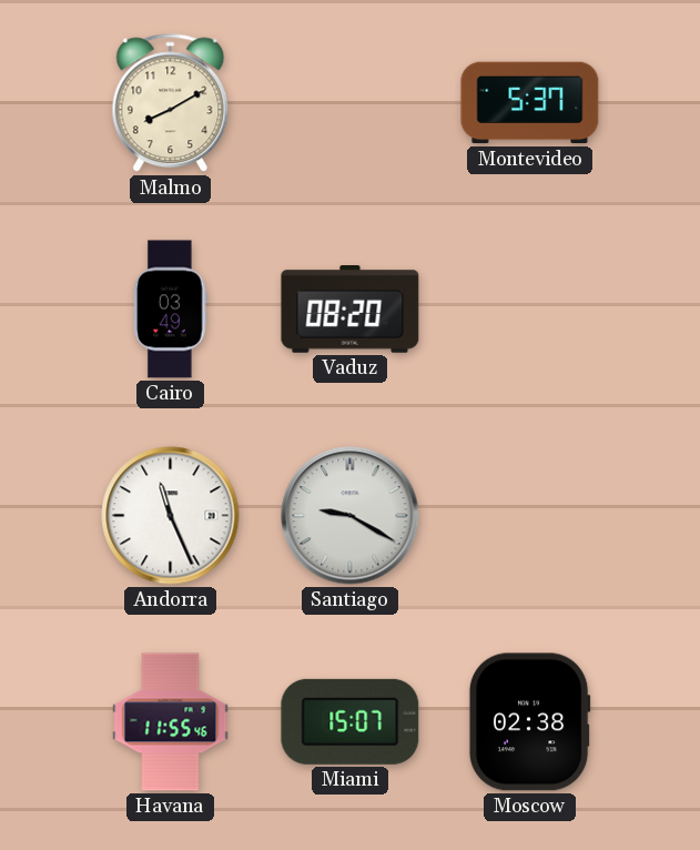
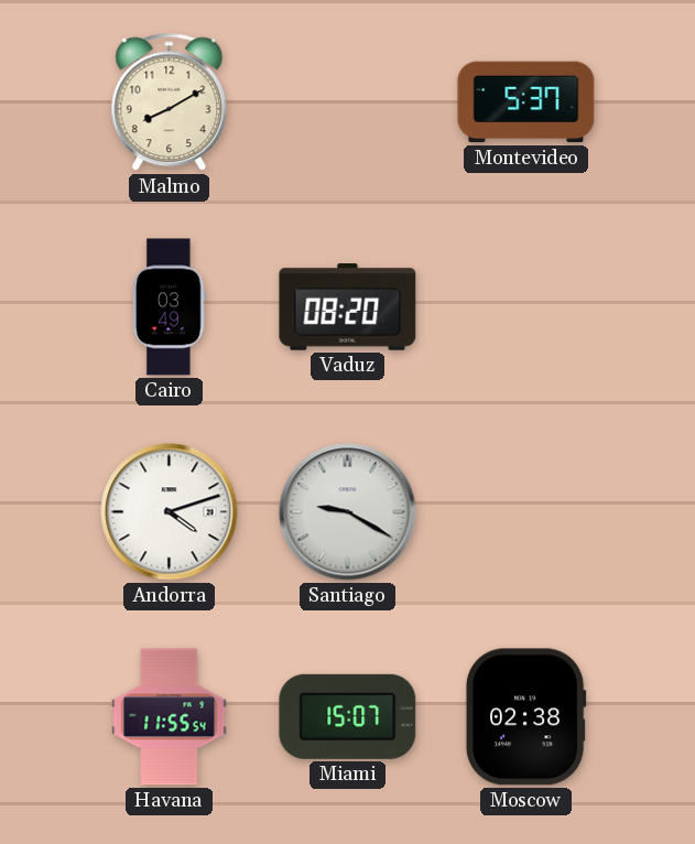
Andorra: 11:26 -> 4:12 (170, 512)
Havana: 11:55:46 -> 11:55:54 (170, 717)
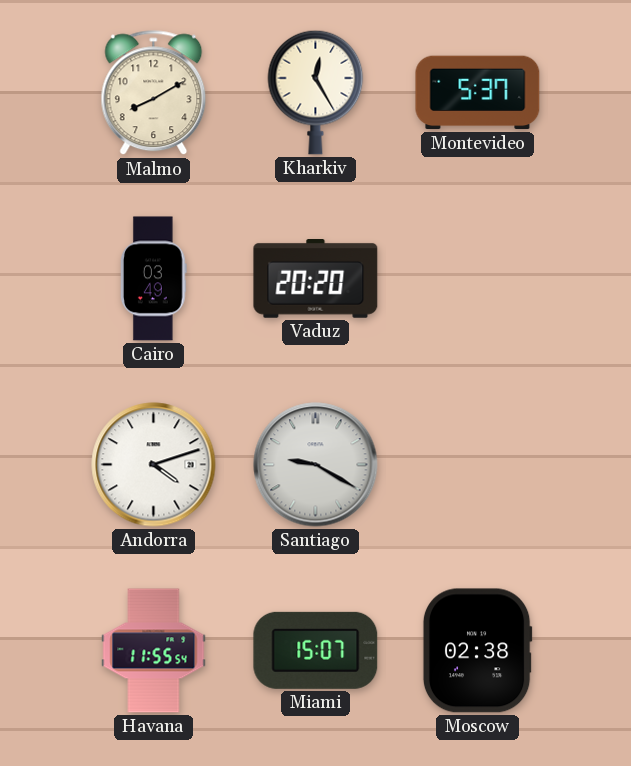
Kharkiv: none -> 12:25 (316, 92)
Vaduz: 08:20 -> 20:20 (316, 279)
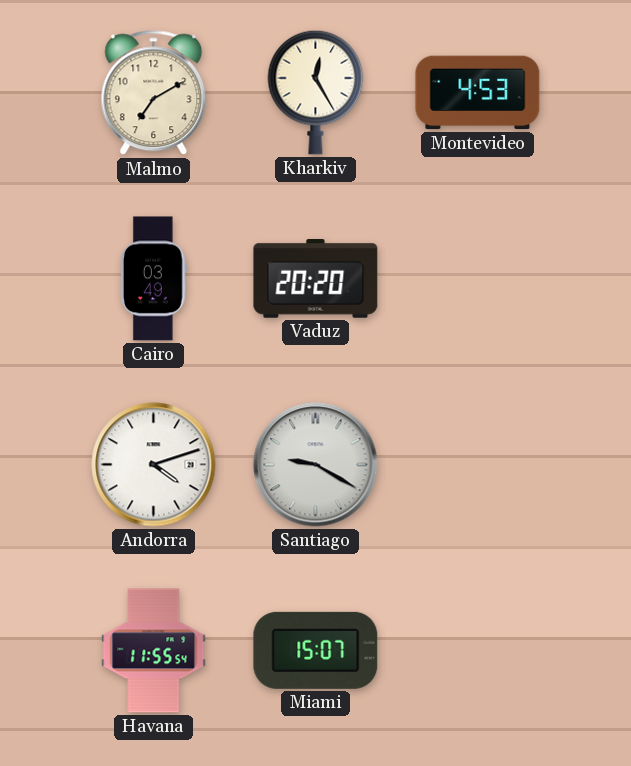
Malmo: 8:10 -> 7:10 (154, 93)
Montevideo: 5:37 -> 4:53 (478, 93)
Moscow: 02:38 -> none (477, 651)
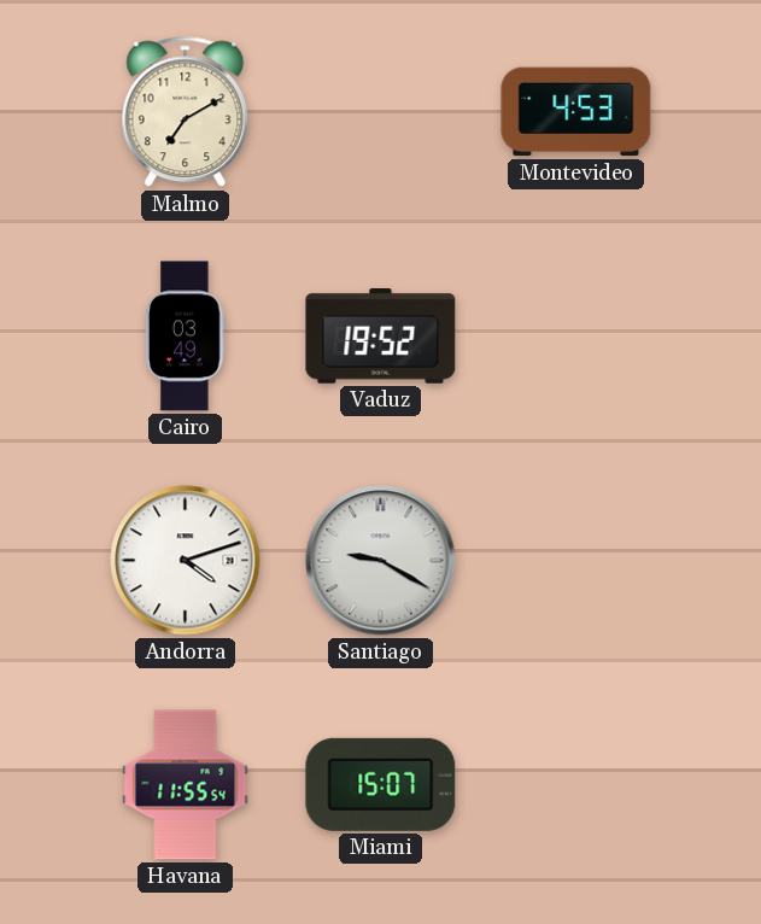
Kharkiv: 12:25 -> none (316, 92)
Vaduz: 20:20 -> 19:52 (381, 337)
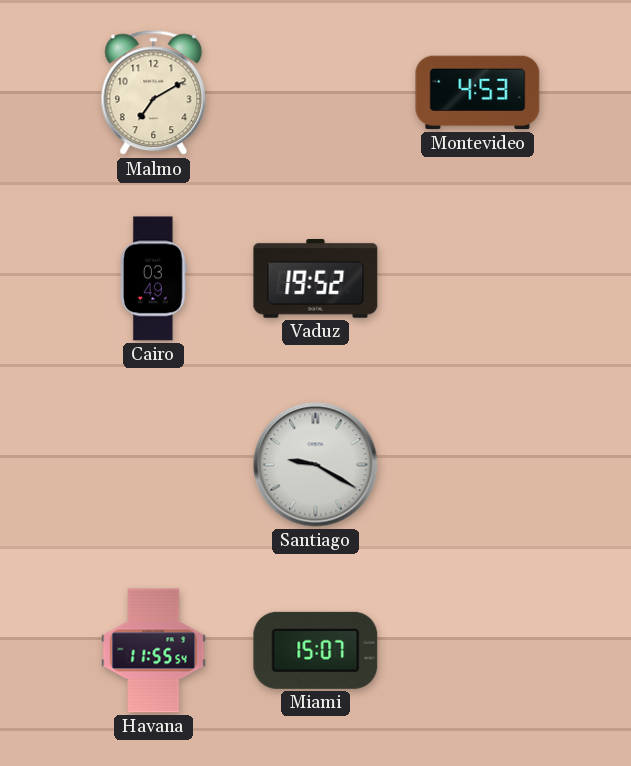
Andorra: 4:12 -> none (186, 561)
